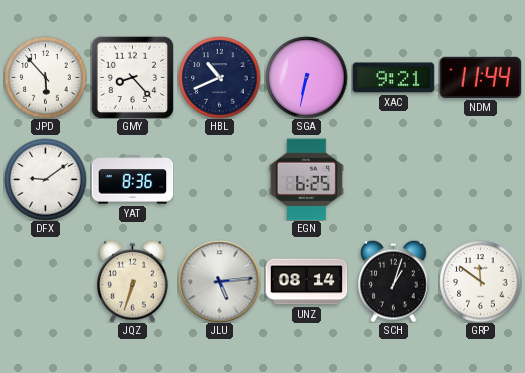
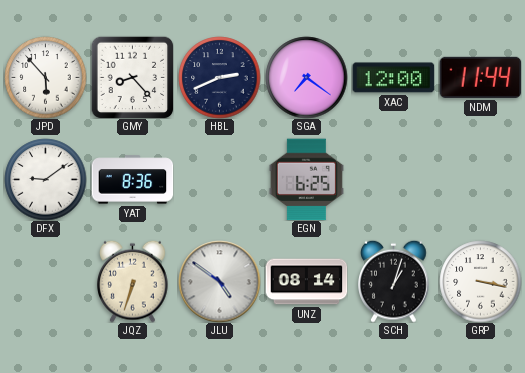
HBL: 10:41 -> 2:41 (219, 77)
SGA: 6:32 -> 7:21 (306, 77)
XAC: 9:21 -> 12:00 (393, 78)
JLU: 5:14 -> 4:51 (219, 281)
GRP: 11:51 -> 3:17 (480, 281)
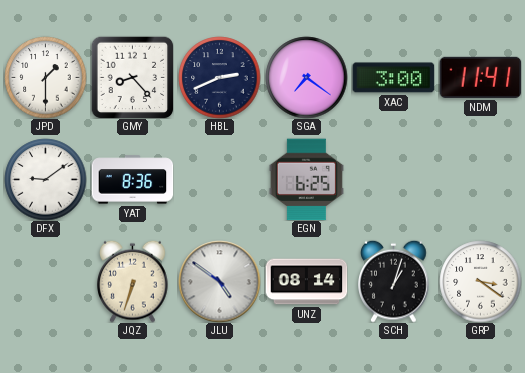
JPD: 5:53 -> 1:30 (45, 77)
XAC: 12:00 -> 3:00 (393, 78)
NDM: 11:44 -> 11:41 (480, 77)
GRP: 3:17 -> 3:21 (480, 281)
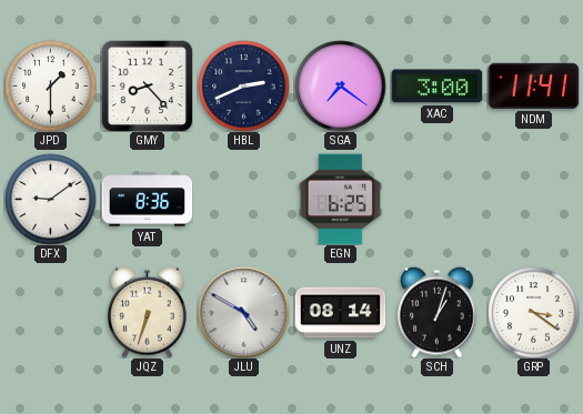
JLU: 4:51 -> 4:50 (243, 312)
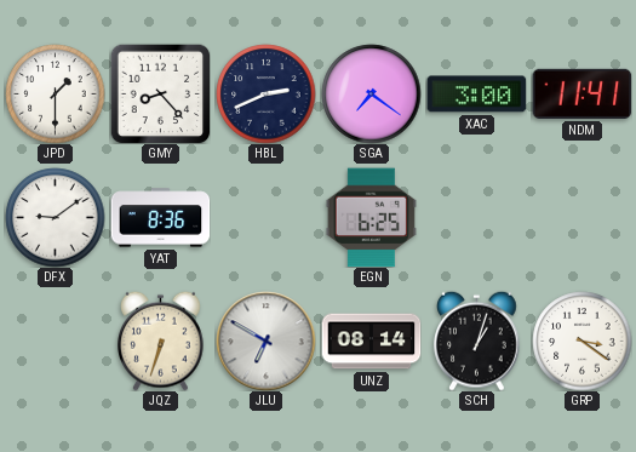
JLU: 4:50 -> 6:50 (265, 341)
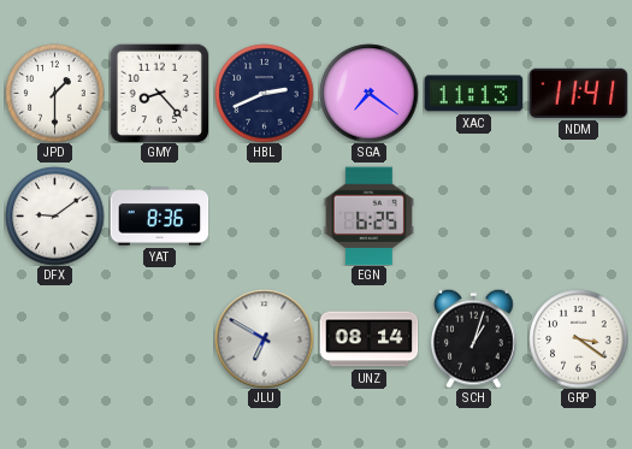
XAC: 3:00 -> 11:13 (473, 94)
JQZ: 6:33 -> none (161, 341)
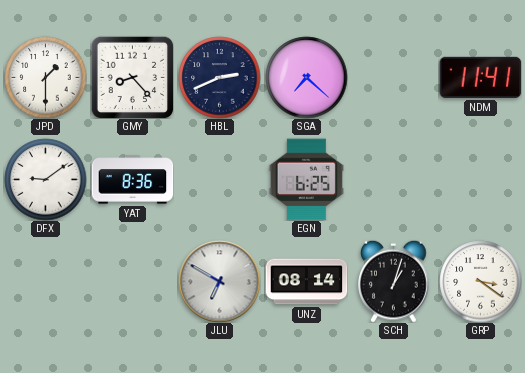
SGA: 7:21 -> 7:22 (306, 77)
XAC: 11:13 -> none (473, 94)
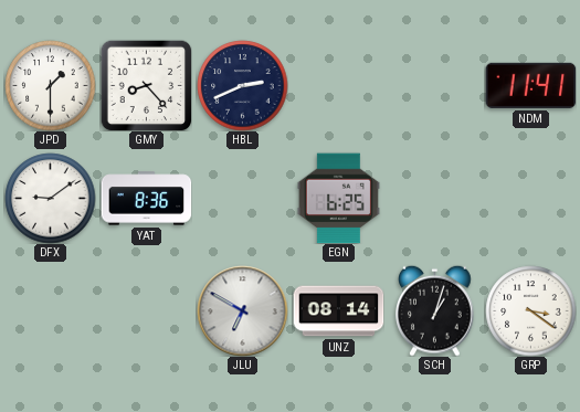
SGA: 7:22 -> none (306, 77)
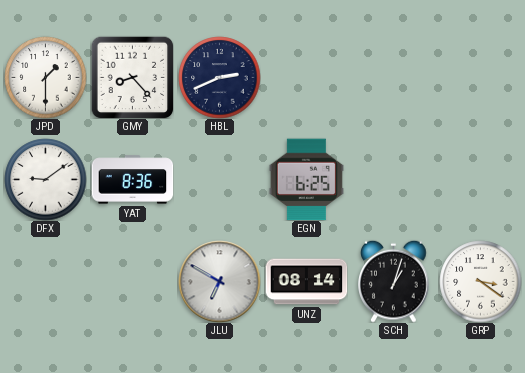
NDM: 11:41 -> none (530, 85)
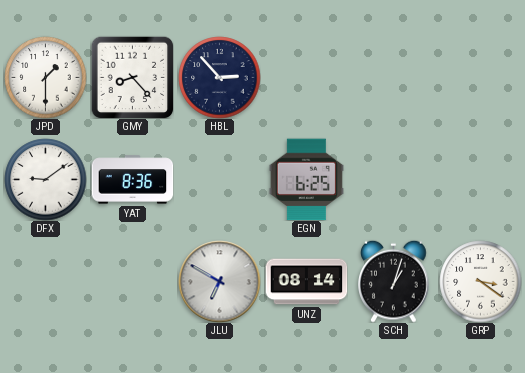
HBL: 2:41 -> 2:53 (219, 77)
